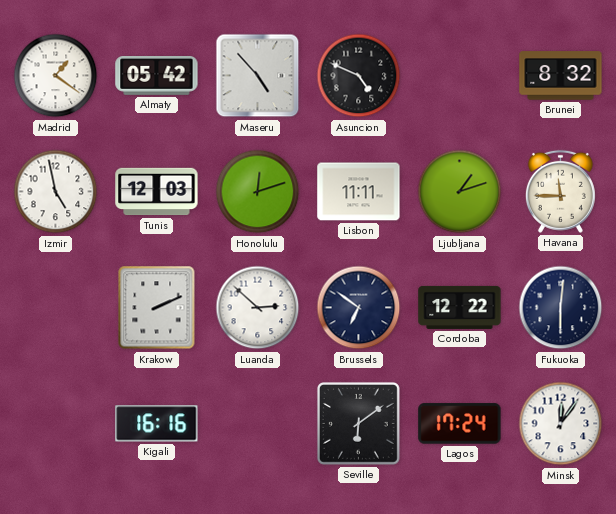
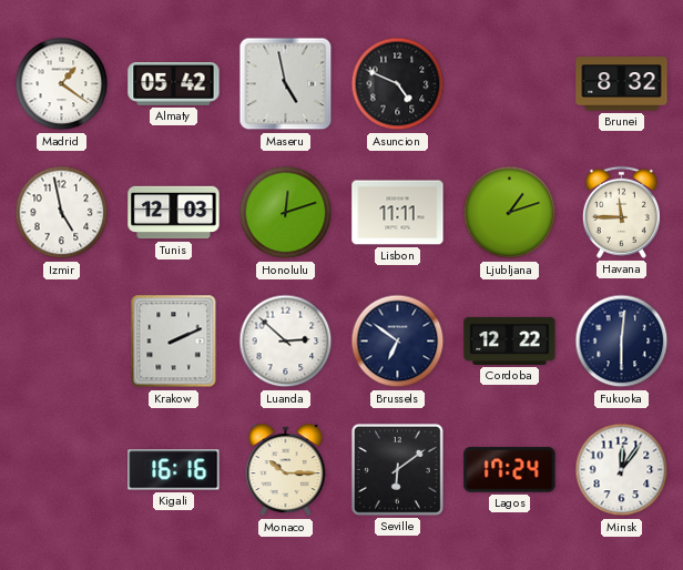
Maseru: 4:53 -> 4:58 (286, 84)
Monaco: none -> 10:15 (286, 470)
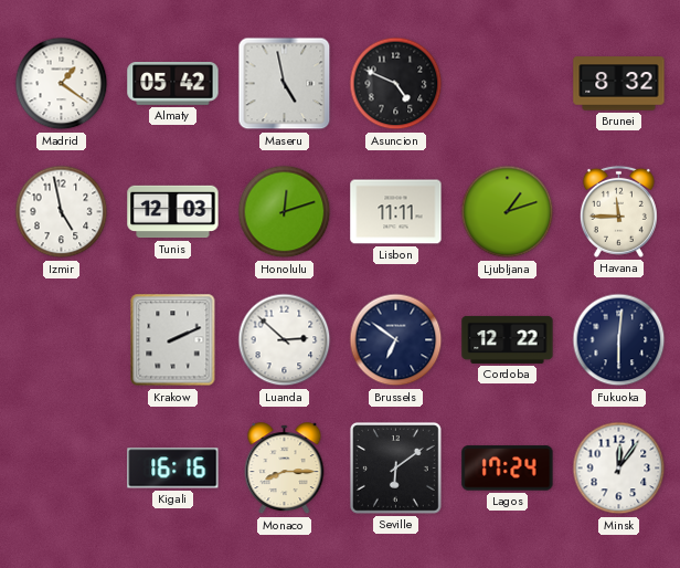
Monaco: 10:15 -> 8:15 (285, 469)
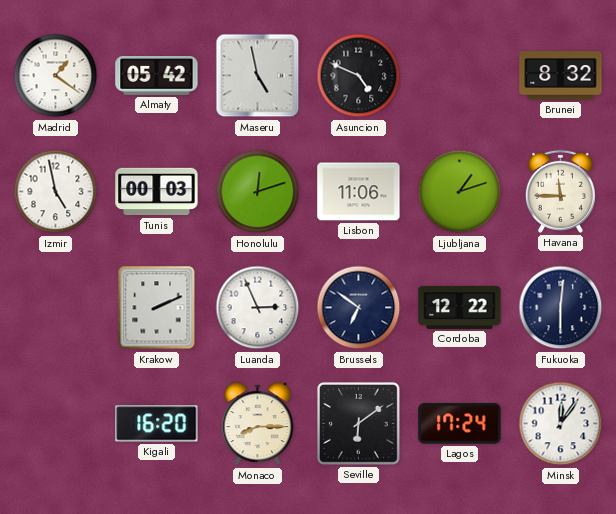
Tunis: 12:03 -> 00:03 (157, 192)
Lisbon: 11:11 -> 11:06 (359, 192)
Luanda: 2:52 -> 2:56 (258, 308)
Kigali: 16:16 -> 16:20 (157, 424)
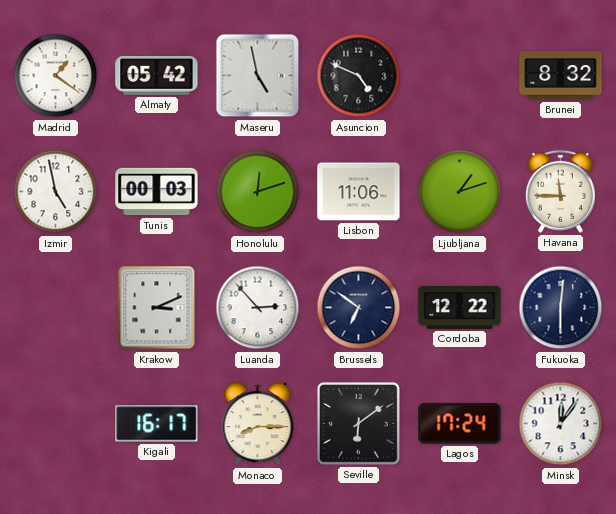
Krakow: 2:11 -> 3:11 (157, 308)
Luanda: 2:56 -> 2:53 (258, 308)
Kigali: 16:20 -> 16:17 (157, 424)
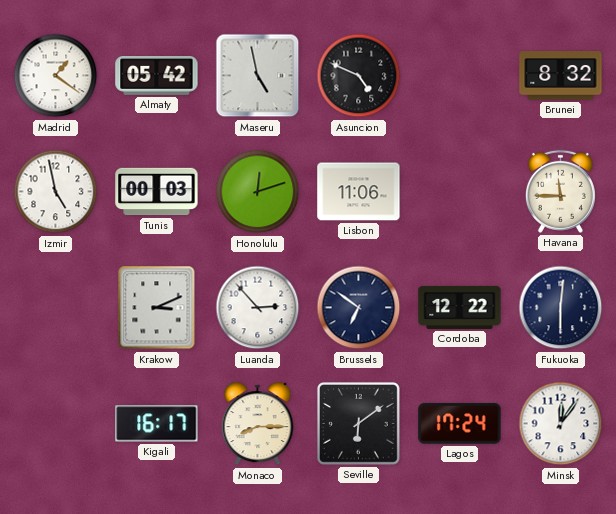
Ljubljana: 1:12 -> none (460, 192)
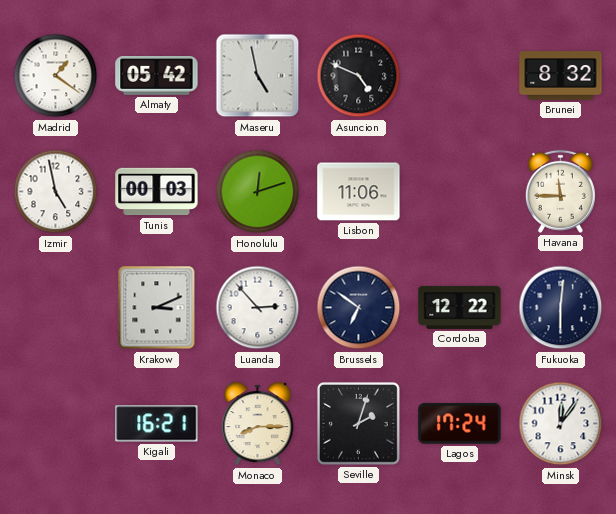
Kigali: 16:17 -> 16:21 (157, 424)
Seville: 6:09 -> 2:03 (358, 423)
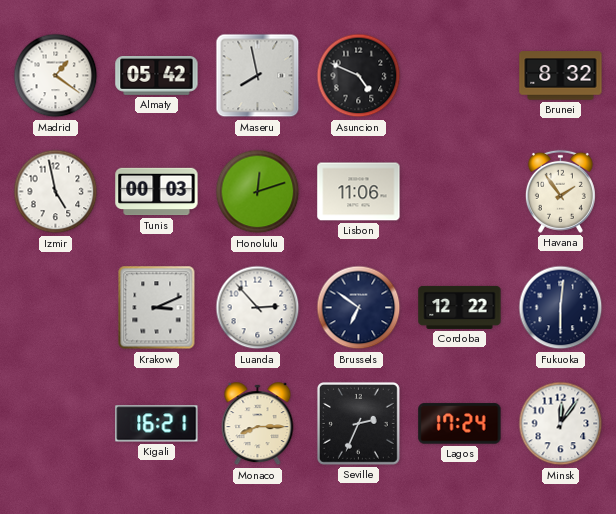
Maseru: 4:58 -> 7:58 (258, 76)
Havana: 11:45 -> 1:54 (560, 191)
Seville: 2:03 -> 2:34 (358, 423)
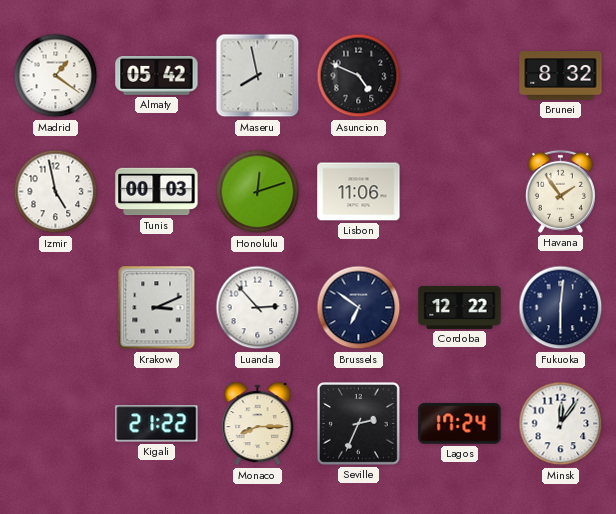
Kigali: 16:21 -> 21:22 (157, 424)
